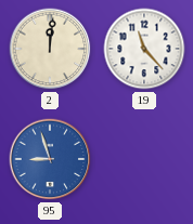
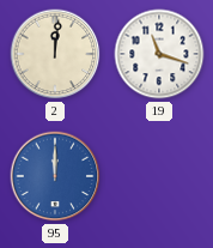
19: 11:23 -> 11:18 (159, 54)
95: 8:57 -> 12:00 (55, 176)
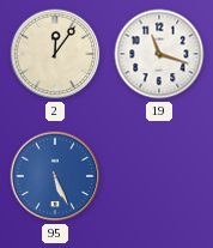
2: 12:01 -> 12:06 (55, 54)
95: 12:00 -> 5:26 (55, 176)
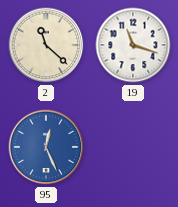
2: 12:06 -> 11:22 (46, 45)
95: 5:26 -> 12:26 (46, 147)
